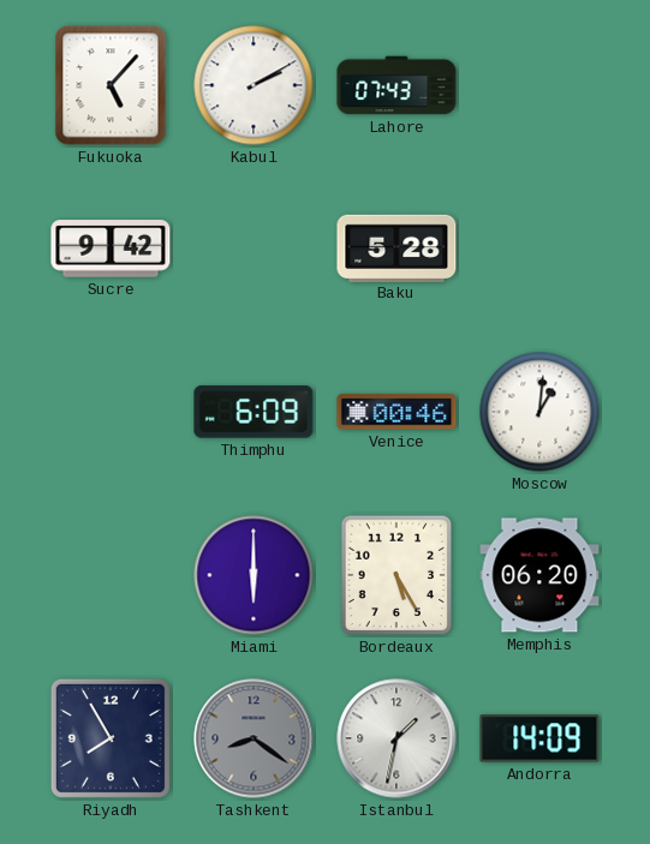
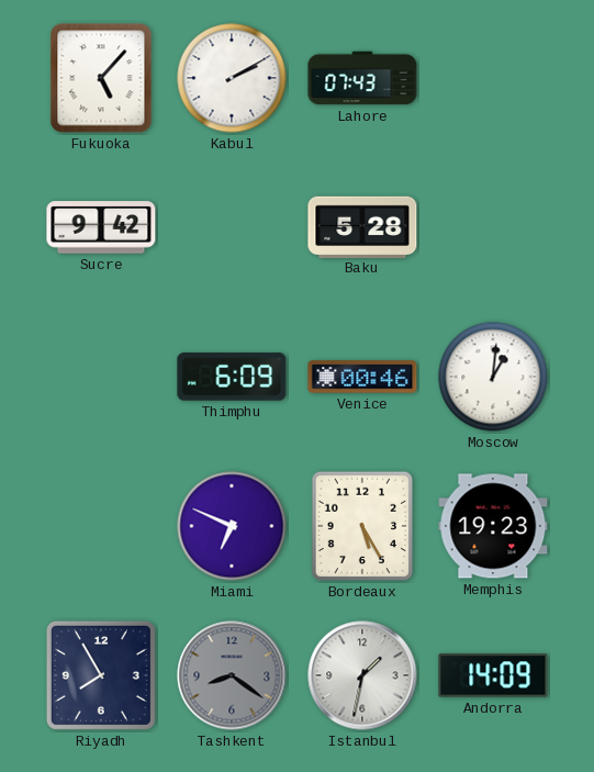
Miami: 6:00 -> 6:49 (232, 526)
Memphis: 06:20 -> 19:23 (493, 526)
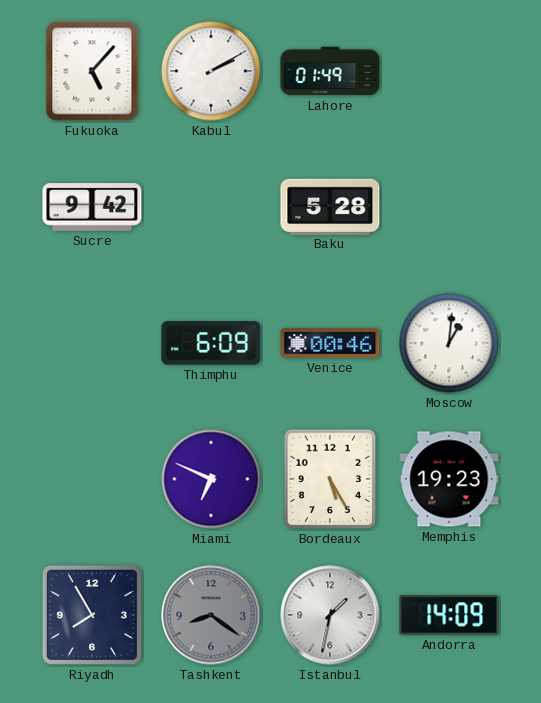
Lahore: 07:43 -> 01:49 (330, 71)
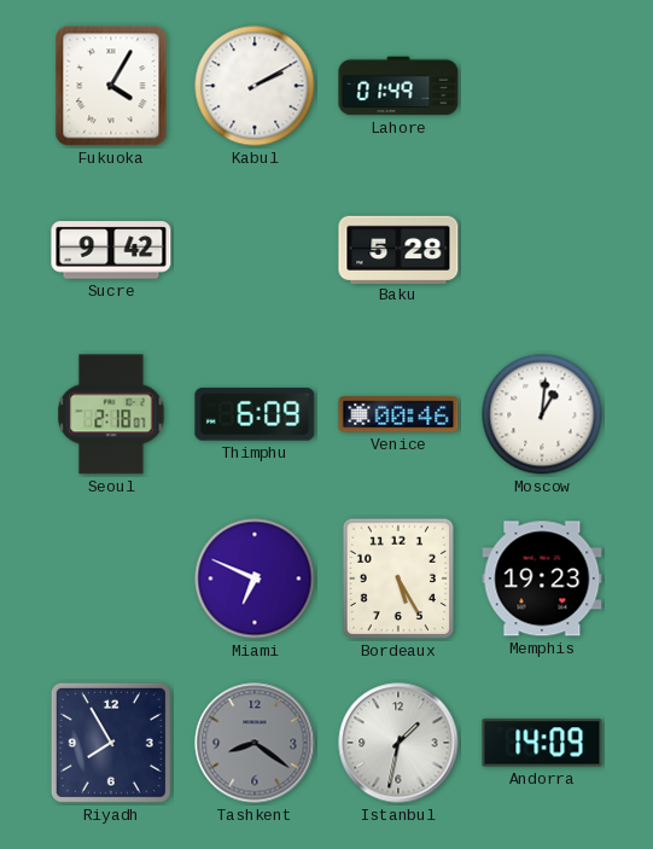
Fukuoka: 5:07 -> 4:05 (111, 86)
Seoul: none -> 2:18 (111, 414)
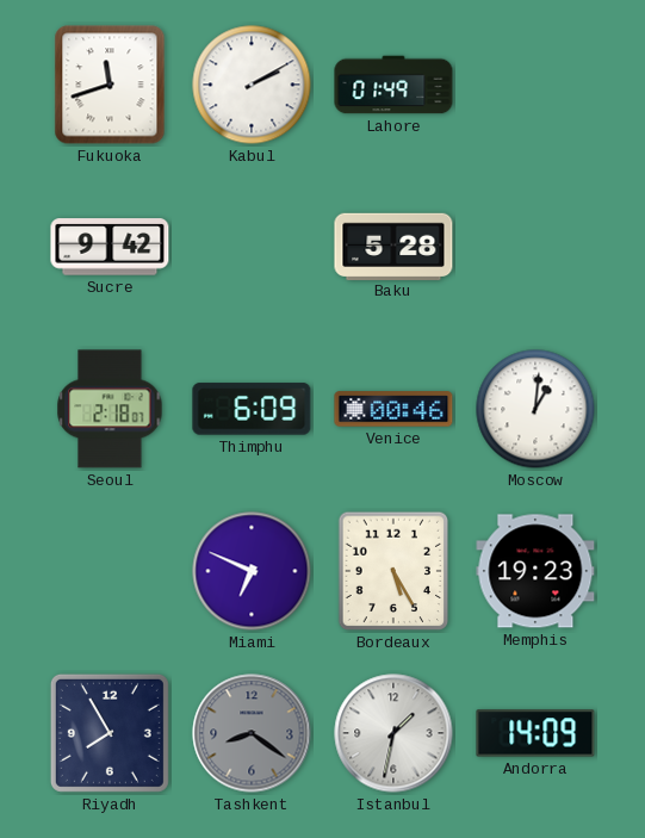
Fukuoka: 4:05 -> 11:42 (110, 85)
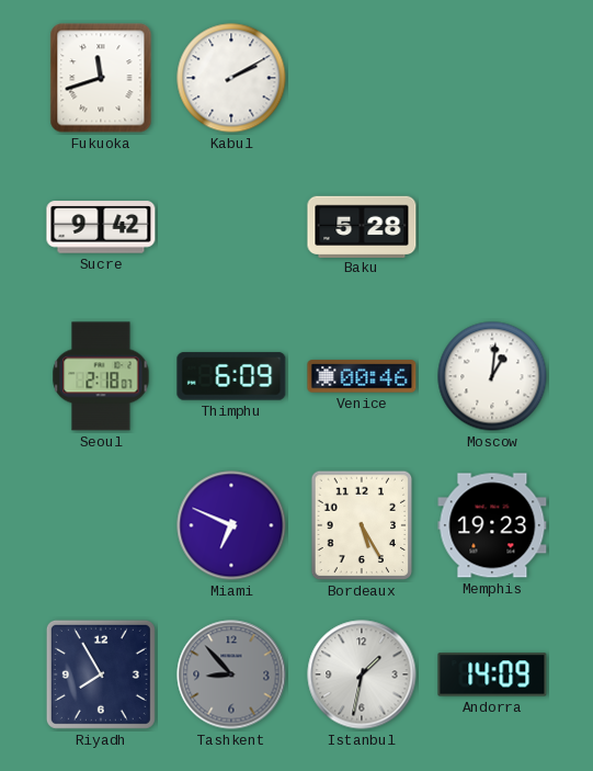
Lahore: 01:49 -> none (393, 85)
Tashkent: 8:21 -> 8:53 (231, 674)
